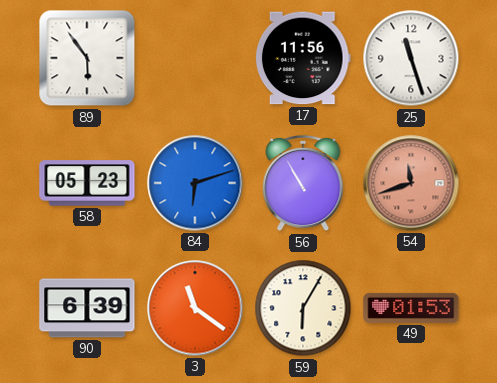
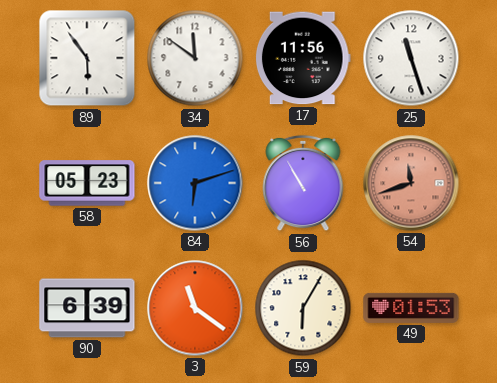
34: none -> 11:51 (195, 58)
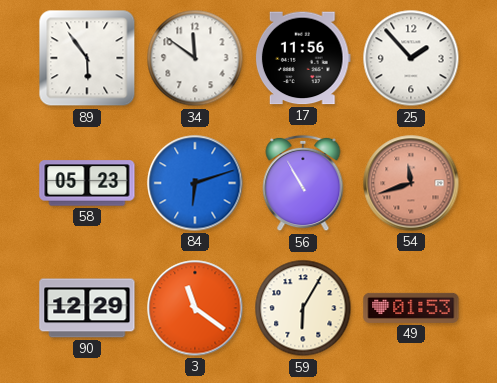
25: 11:27 -> 1:53 (411, 58)
90: 6:39 -> 12:29 (87, 308)
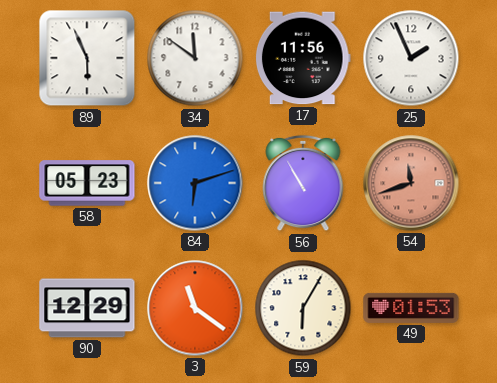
89: 5:54 -> 5:56 (87, 58)
25: 1:53 -> 1:56 (411, 58)
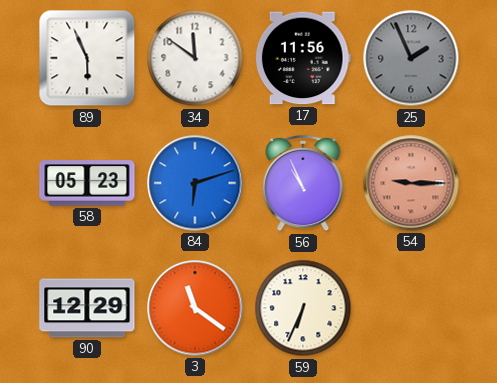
25 dial: white -> grey (411, 58)
56: 10:55 -> 10:56 (303, 183)
54: 11:42 -> 9:15 (411, 183)
59: 6:05 -> 6:34 (303, 308)
49: 01:53 -> none (411, 308)
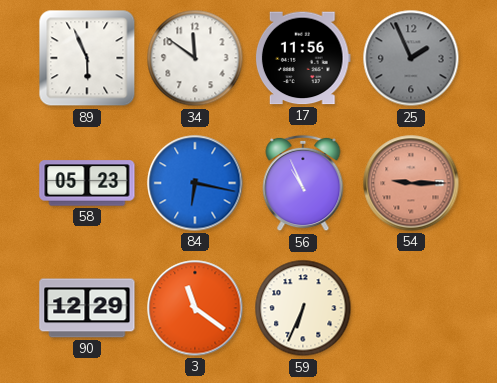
84: 6:12 -> 6:17 (195, 183)
